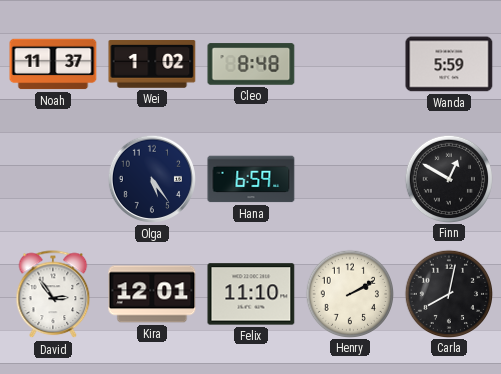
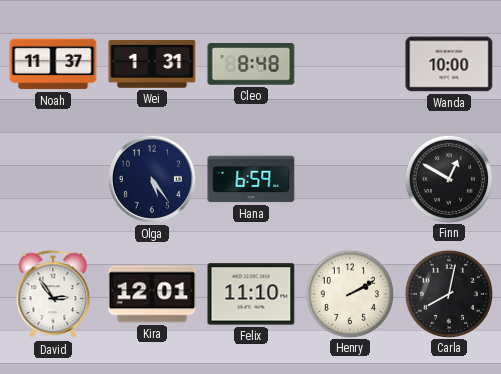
Wei: 1:02 -> 1:31 (152, 65)
Wanda: 5:59 -> 10:00 (449, 64)
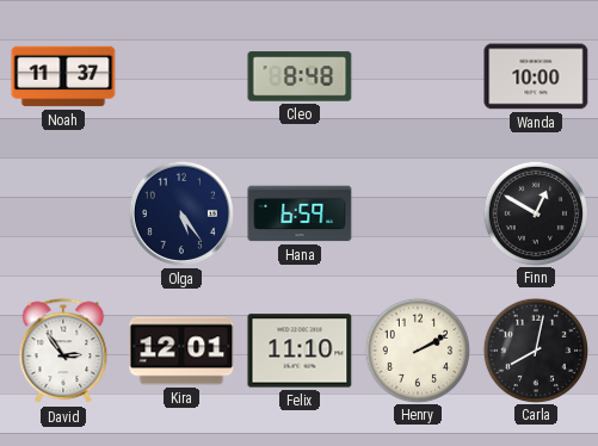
Wei: 1:31 -> none (152, 65)
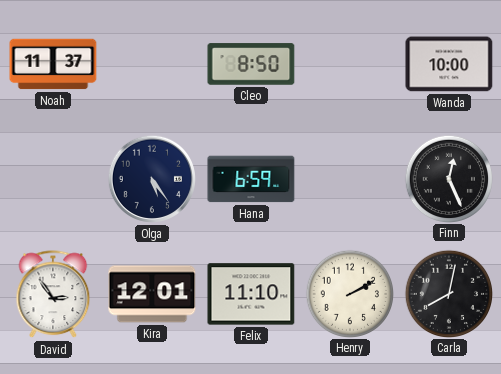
Cleo: 8:48 -> 8:50 (251, 64)
Finn: 12:50 -> 12:26 (448, 178)
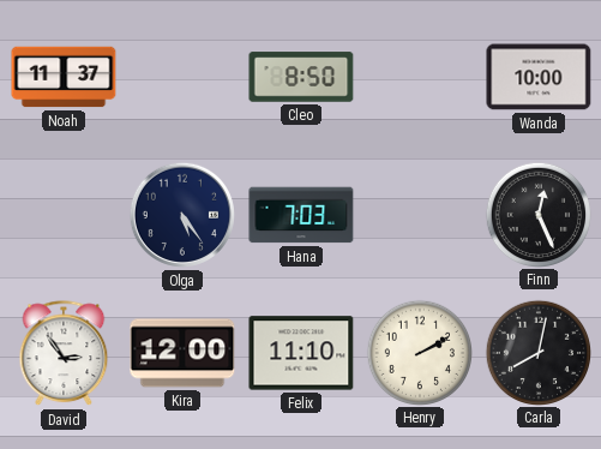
Hana: 6:59 -> 7:03 (301, 215)
Kira: 12:01 -> 12:00 (182, 353)
